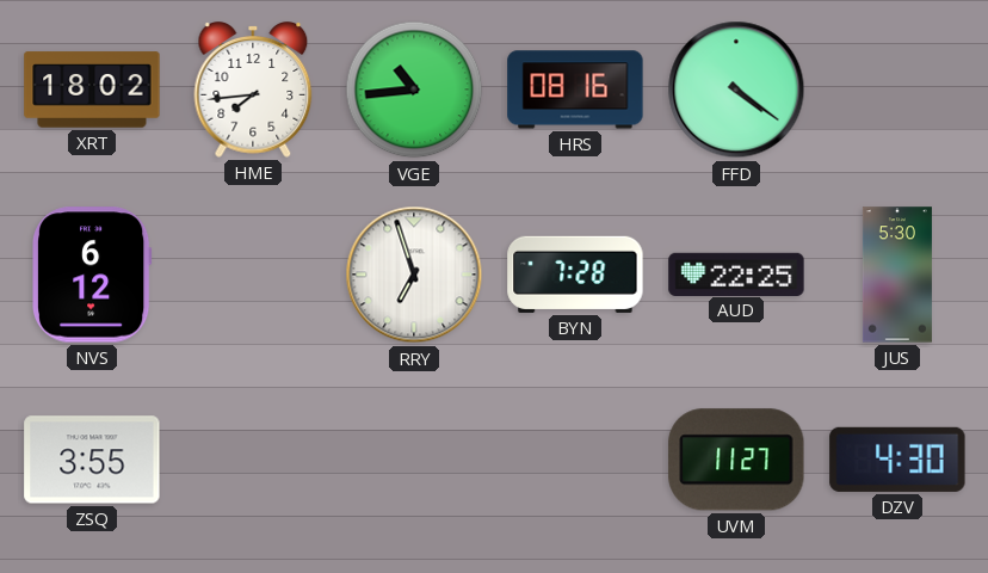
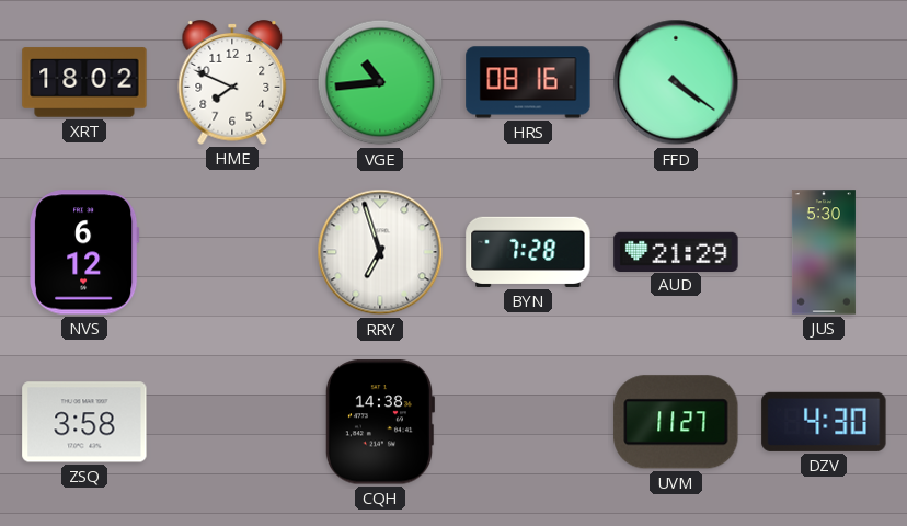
HME: 7:44 -> 7:49 (232, 82)
AUD: 22:25 -> 21:29 (676, 251)
ZSQ: 3:55 -> 3:58 (84, 422)
CQH: none -> 14:38 (379, 422)
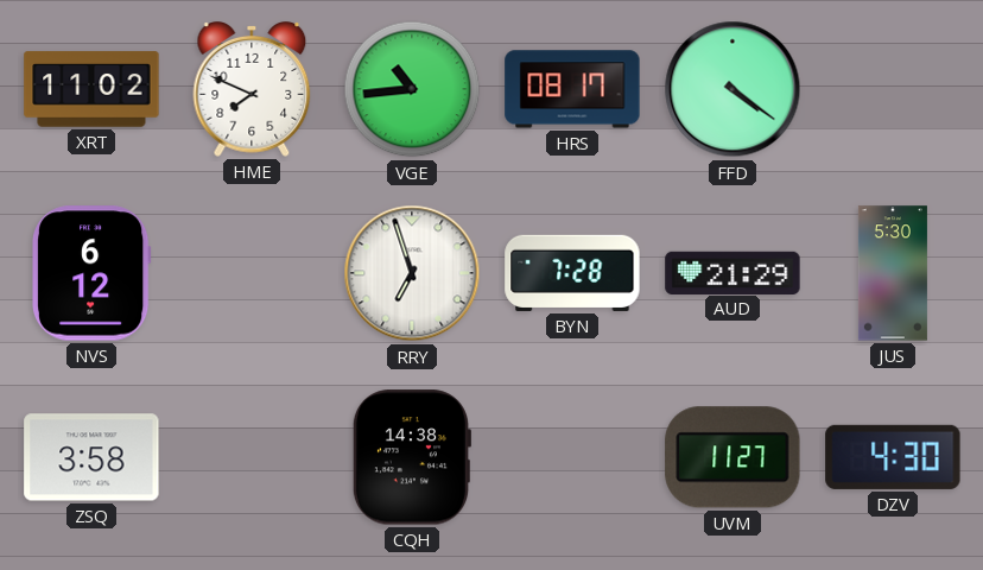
XRT: 18:02 -> 11:02 (91, 89)
HRS: 08:16 -> 08:17 (572, 89)
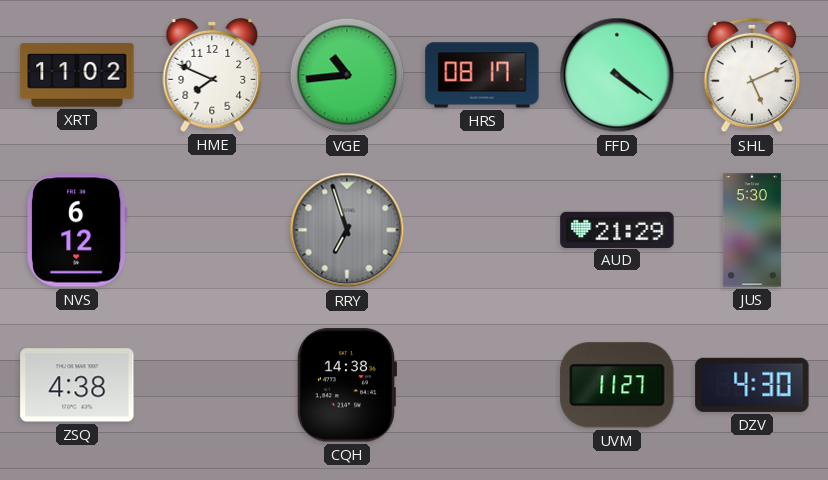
SHL: none -> 5:11 (752, 75)
RRY dial: white -> grey (347, 230)
BYN: 7:28 -> none (572, 273)
ZSQ: 3:58 -> 4:38 (77, 385)
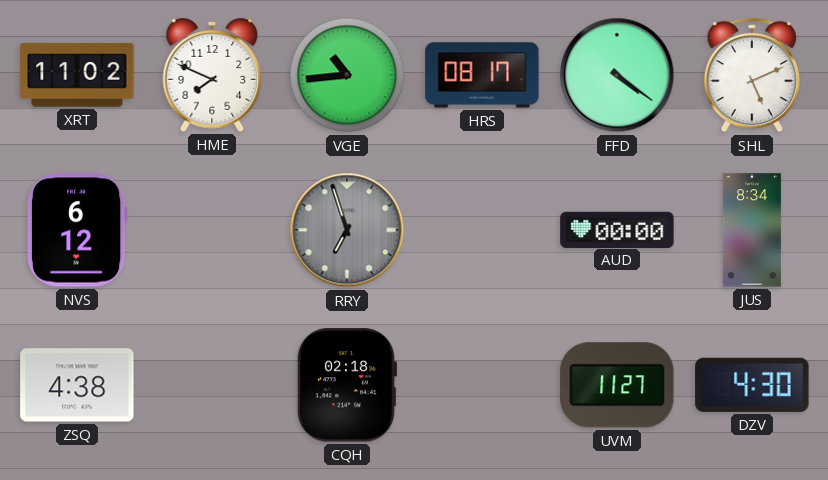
AUD: 21:29 -> 00:00 (617, 229)
JUS: 5:30 -> 8:34 (752, 230)
CQH: 14:38 -> 02:18 (346, 385)
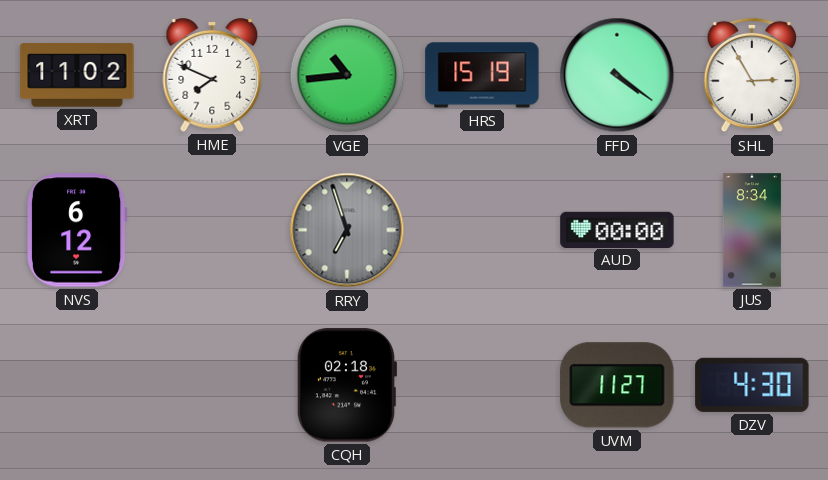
HRS: 08:17 -> 15:19 (482, 75)
SHL: 5:11 -> 2:55 (752, 75)
ZSQ: 4:38 -> none (77, 385)
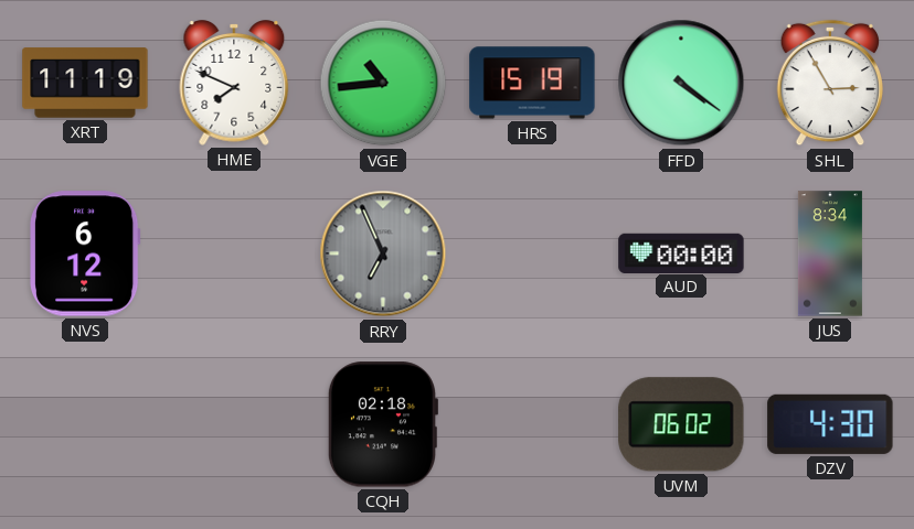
XRT: 11:02 -> 11:19 (85, 83)
RRY: 6:57 -> 6:56 (383, 253)
UVM: 11:27 -> 06:02 (681, 424)
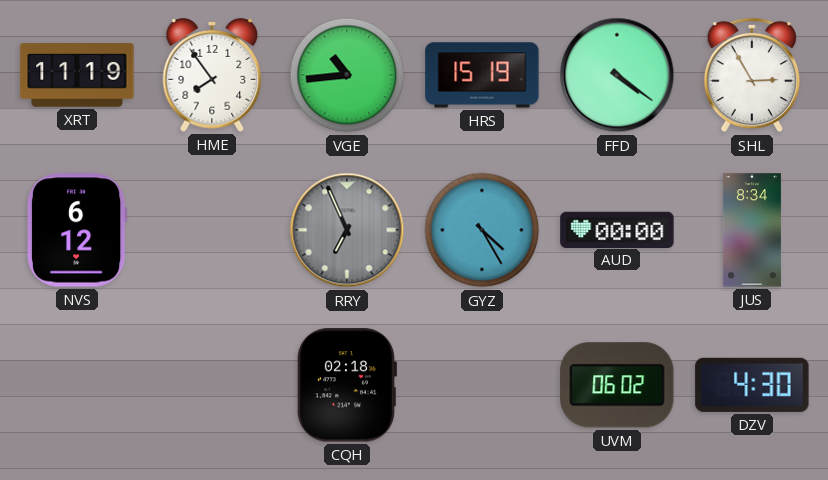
HME: 7:49 -> 7:54 (212, 75)
GYZ: none -> 4:25 (482, 230)
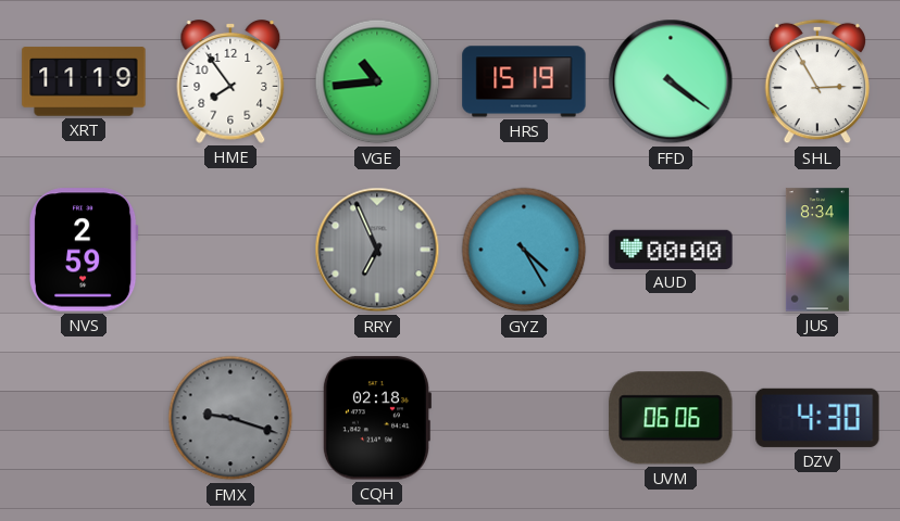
NVS: 6:12 -> 2:59 (85, 250)
FMX: none -> 9:18 (230, 418)
UVM: 06:02 -> 06:06 (671, 418)
